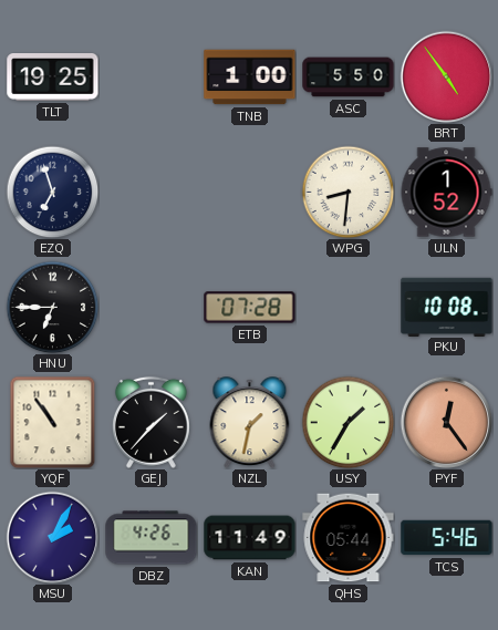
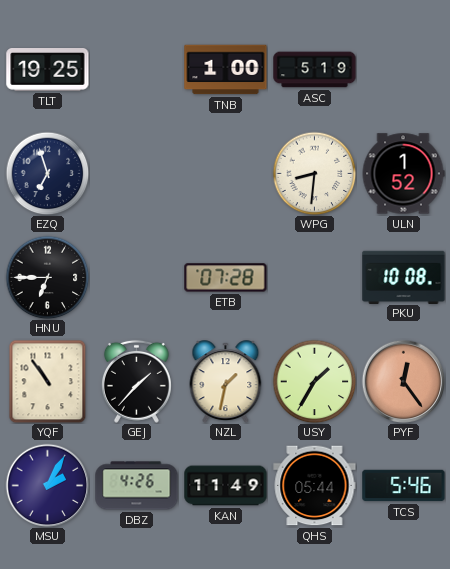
ASC: 5:50 -> 5:19 (315, 70)
BRT: 4:54 -> none (446, 76)
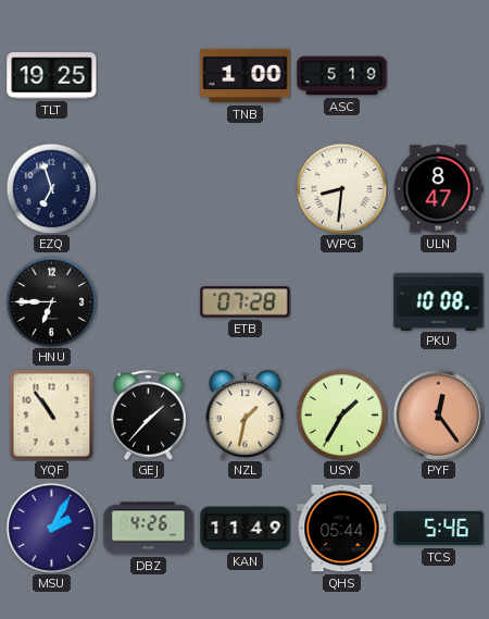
ULN: 1:52 -> 8:47 (438, 189)
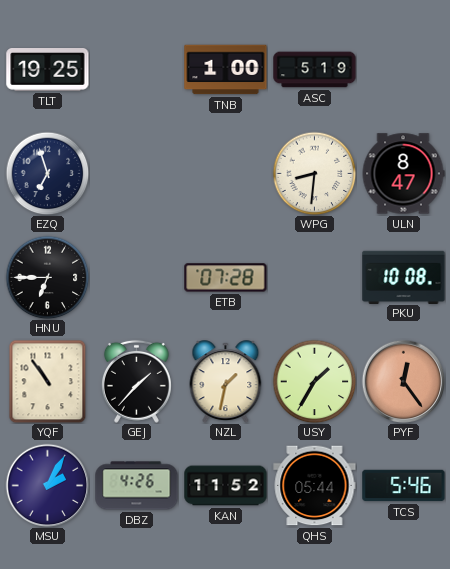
KAN: 11:49 -> 11:52 (226, 486)
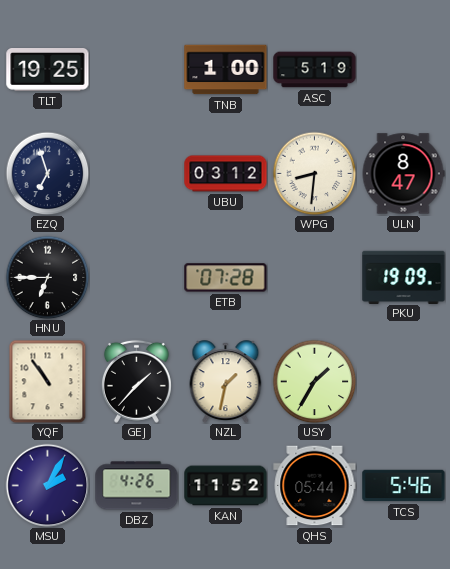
UBU: none -> 03:12 (226, 174)
PKU: 10:08 -> 19:09 (404, 277)
PYF: 12:24 -> none (403, 381)
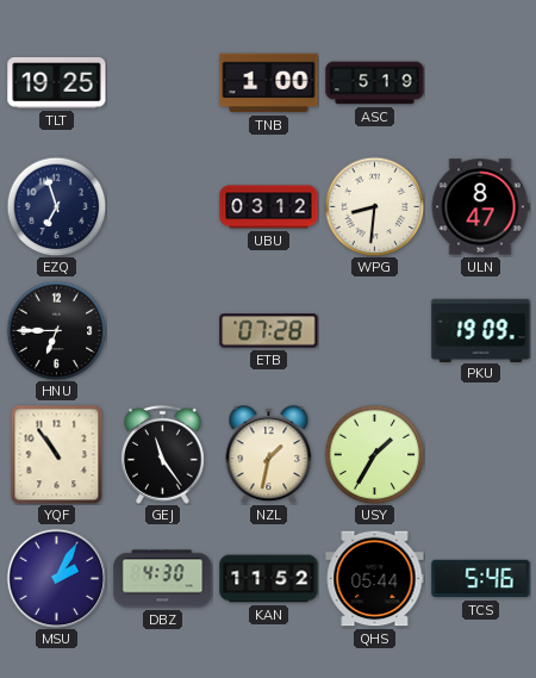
GEJ: 1:37 -> 11:24 (162, 454)
DBZ: 4:26 -> 4:30 (163, 579)
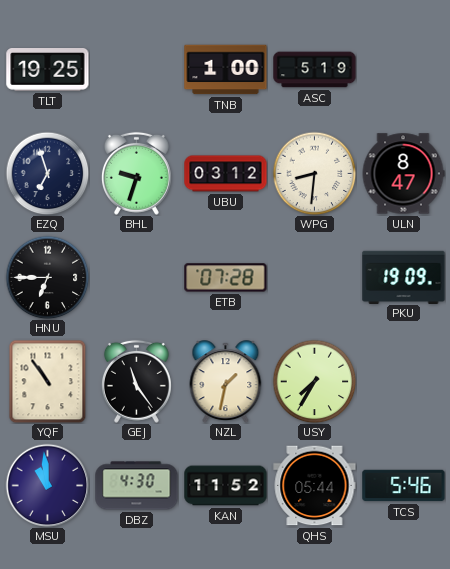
BHL: none -> 9:33 (136, 173)
USY: 1:35 -> 7:35 (314, 381)
MSU: 2:05 -> 10:59 (47, 485)
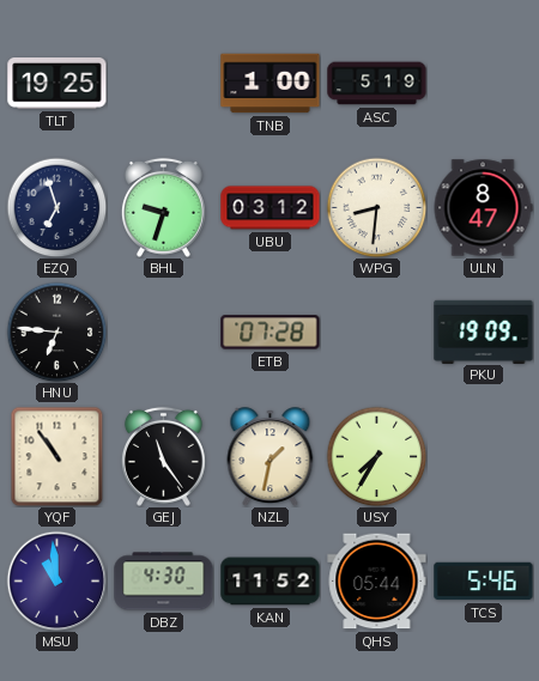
HNU: 6:45 -> 6:46 (56, 332)
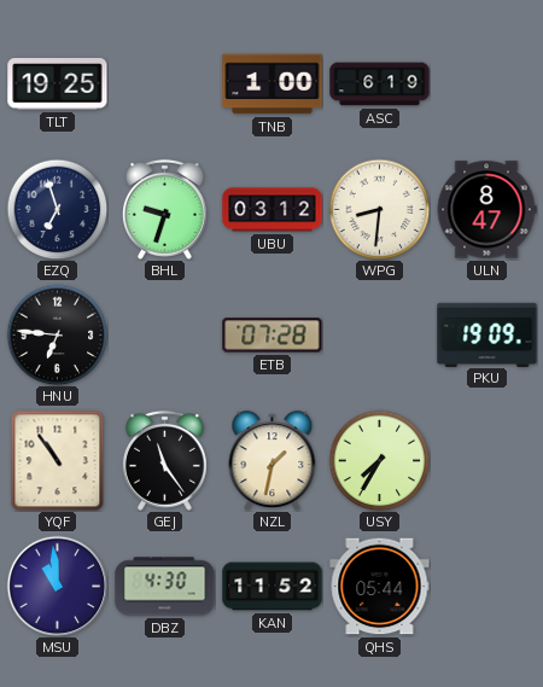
ASC: 5:19 -> 6:19 (380, 85)
TCS: 5:46 -> none (484, 582)
